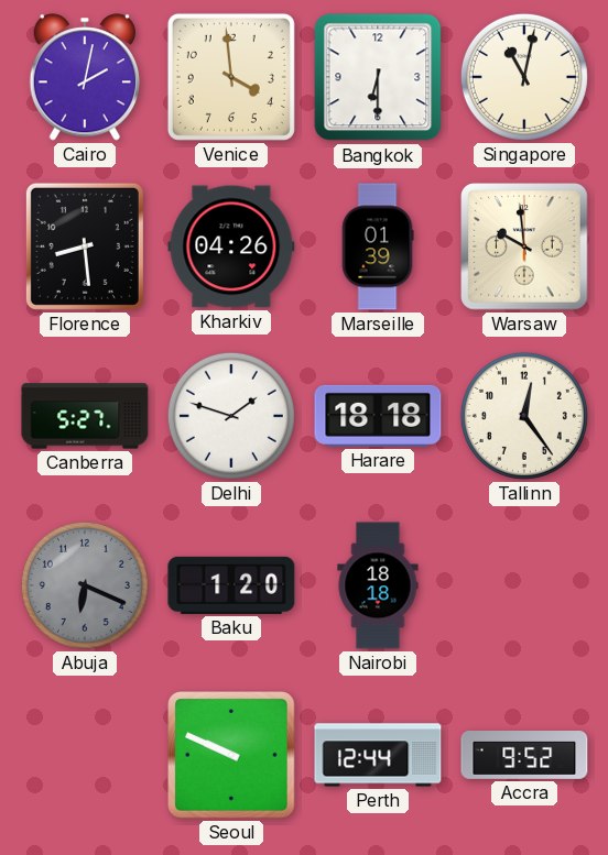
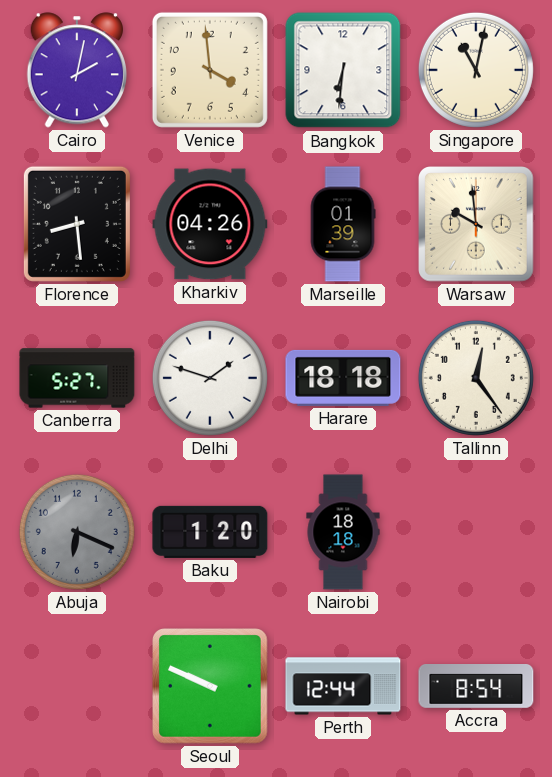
Bangkok: 6:30 -> 6:31 (343, 70)
Accra: 9:52 -> 8:54 (476, 687)
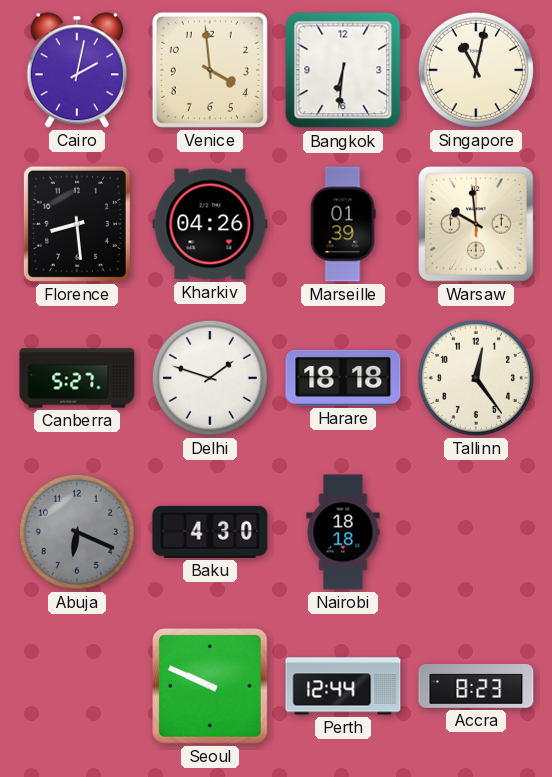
Baku: 1:20 -> 4:30 (210, 532)
Accra: 8:54 -> 8:23 (476, 687)
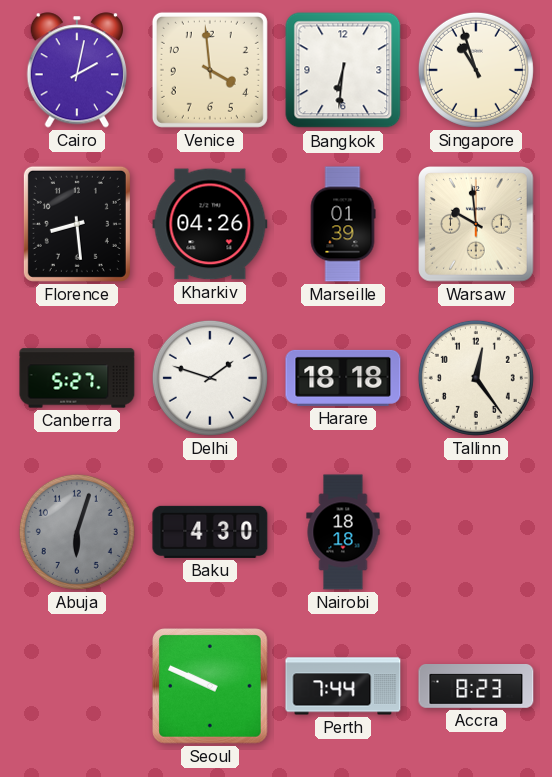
Singapore: 11:02 -> 10:57 (476, 70)
Abuja: 6:19 -> 6:03 (77, 532)
Perth: 12:44 -> 7:44 (343, 686)
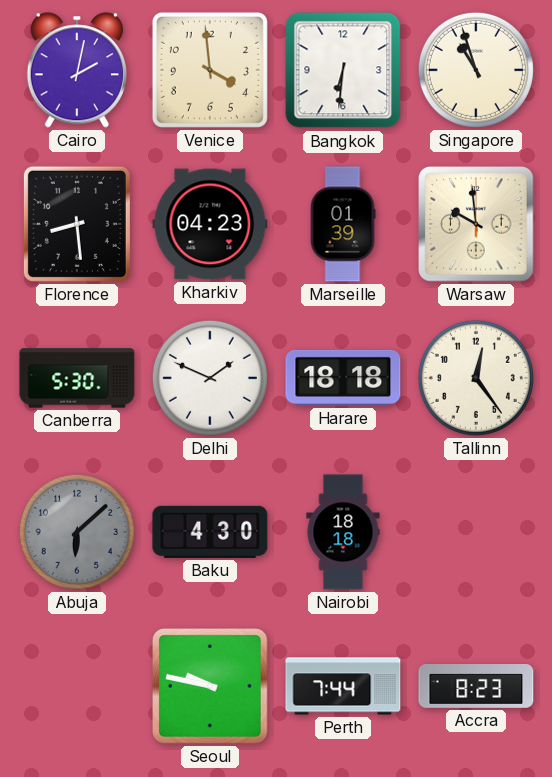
Kharkiv: 04:26 -> 04:23 (210, 224)
Canberra: 5:27 -> 5:30 (77, 378)
Delhi: 1:48 -> 1:49 (210, 378)
Abuja: 6:03 -> 6:08 (77, 532)
Seoul: 9:49 -> 9:47 (211, 687)
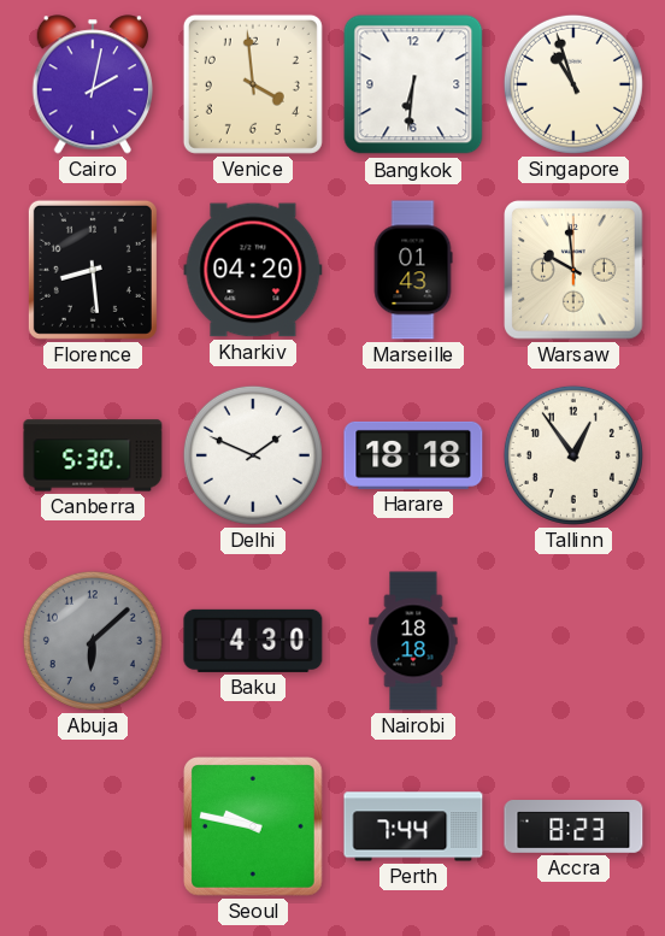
Kharkiv: 04:23 -> 04:20 (253, 270)
Marseille: 01:39 -> 01:43 (413, 270)
Tallinn: 12:24 -> 12:54 (573, 455)
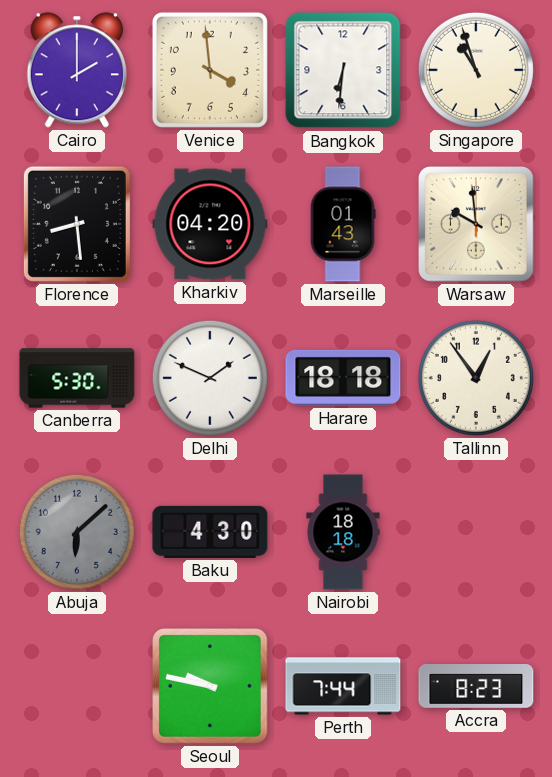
Cairo: 2:02 -> 2:00 (76, 70)
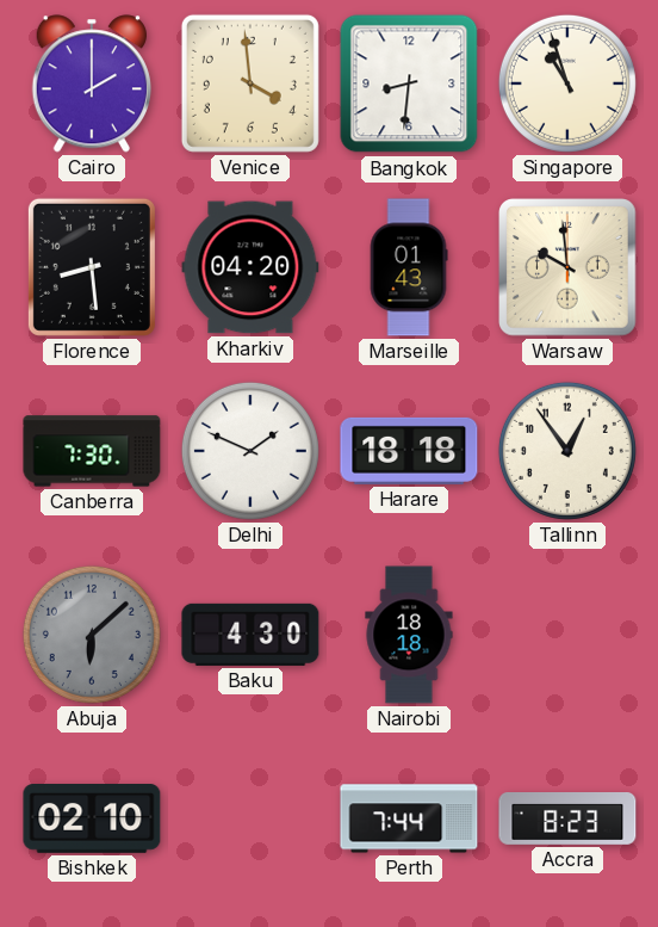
Bangkok: 6:31 -> 8:31 (409, 84)
Canberra: 5:30 -> 7:30 (92, 451)
Bishkek: none -> 02:10 (92, 820)
Seoul: 9:47 -> none (211, 687)
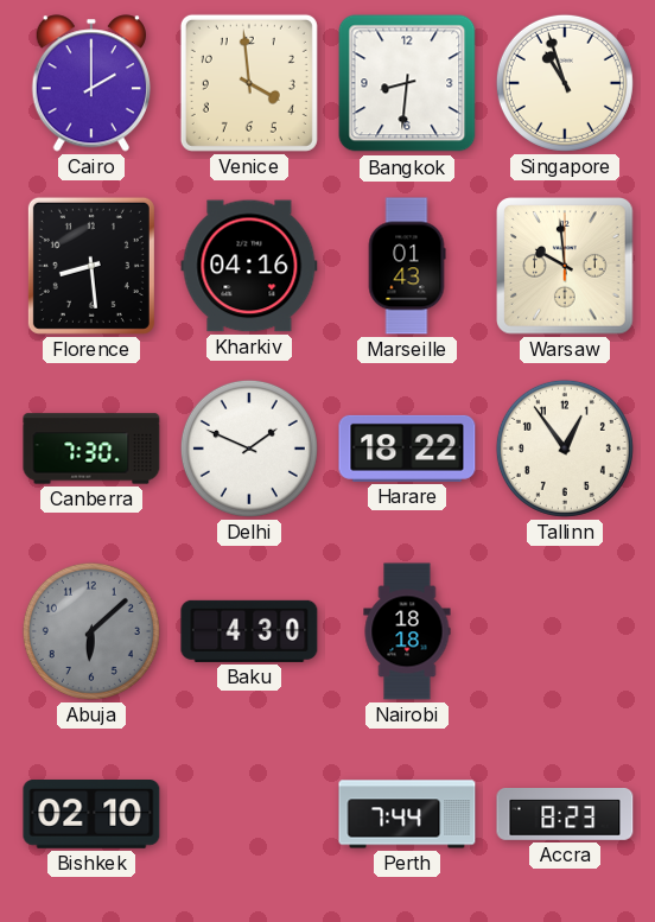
Kharkiv: 04:20 -> 04:16 (249, 266)
Harare: 18:18 -> 18:22 (407, 449)
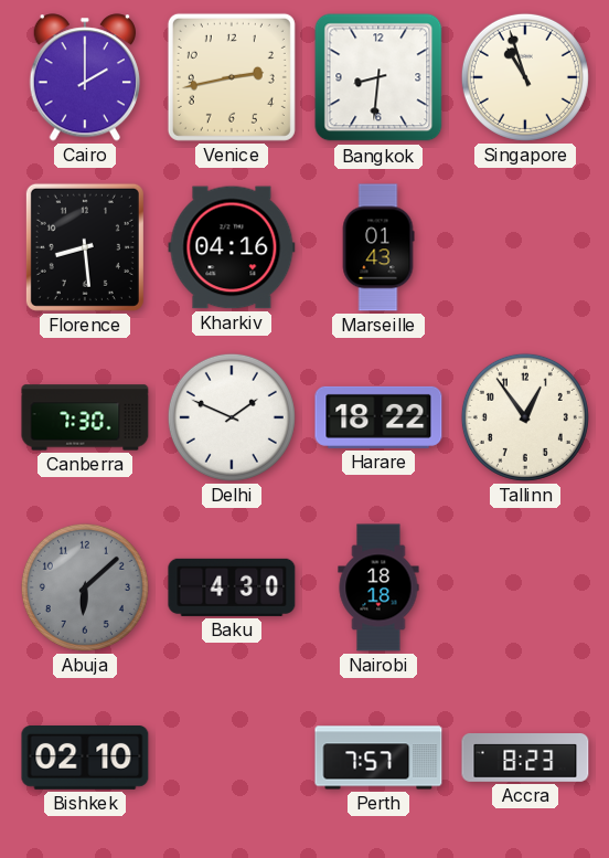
Venice: 3:59 -> 2:43 (232, 77)
Warsaw: 9:59 -> none (566, 267)
Perth: 7:44 -> 7:57 (378, 758)
